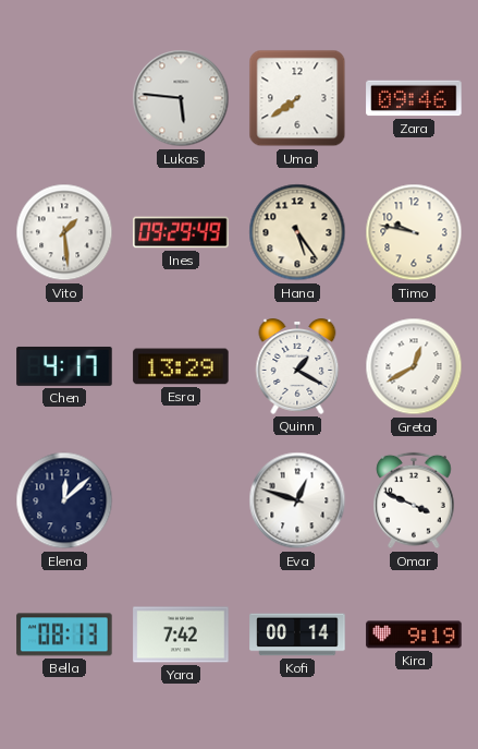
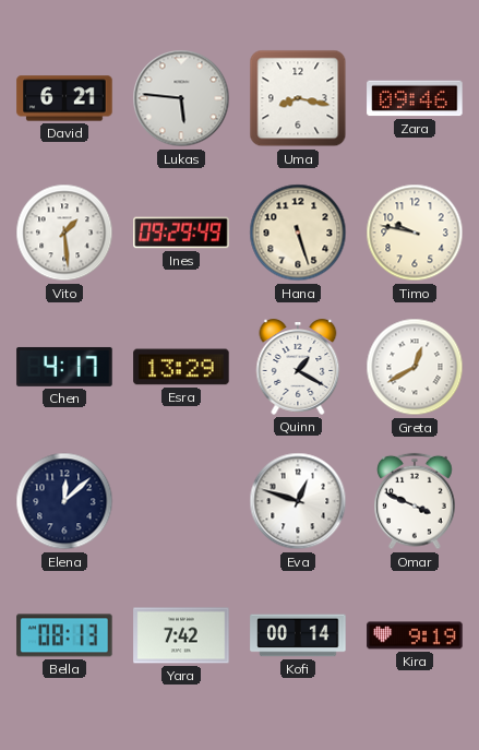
David: none -> 6:21 (64, 98)
Uma: 7:39 -> 8:17 (298, 98)
Hana: 5:24 -> 5:27 (298, 233)
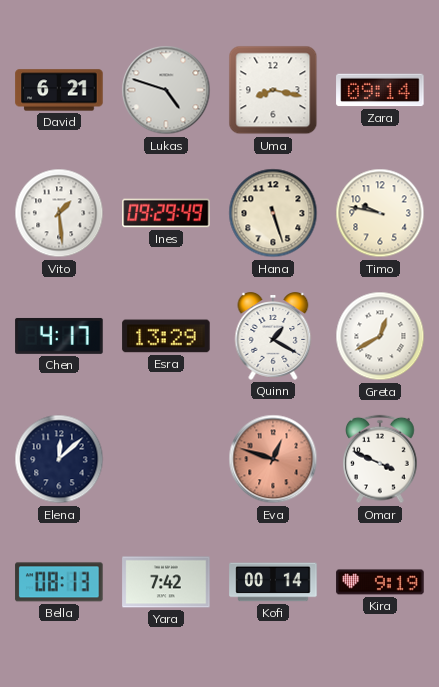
Lukas: 5:46 -> 4:48 (166, 90)
Zara: 09:46 -> 09:14 (380, 90)
Eva dial: white -> salmon (273, 459)
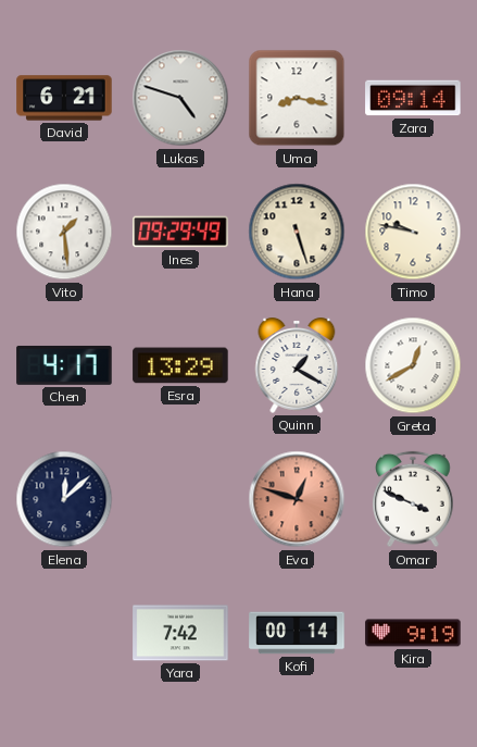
Bella: 08:13 -> none (59, 582)
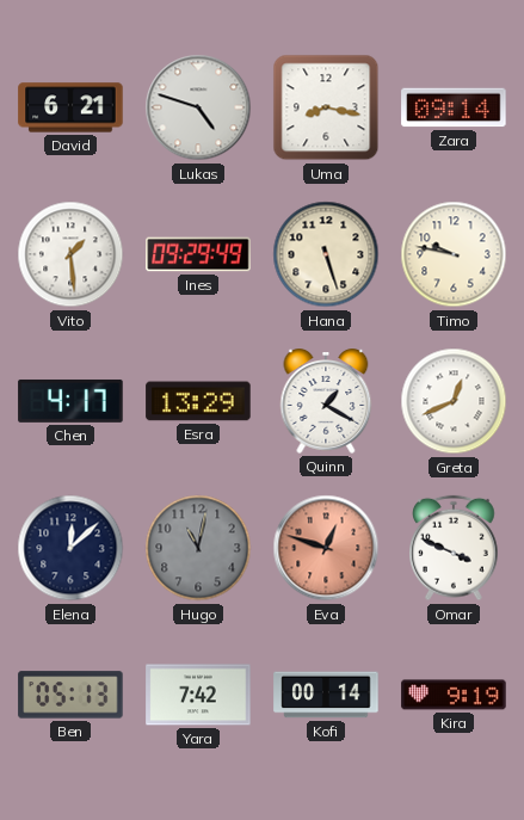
Greta: 12:40 -> 12:41 (454, 401)
Hugo: none -> 11:02 (198, 548)
Ben: none -> 05:13 (70, 695)
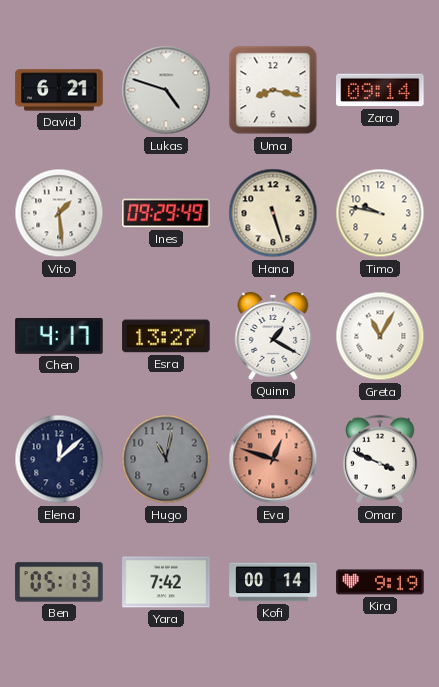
Esra: 13:29 -> 13:27 (166, 336)
Greta: 12:41 -> 11:05 (380, 336)
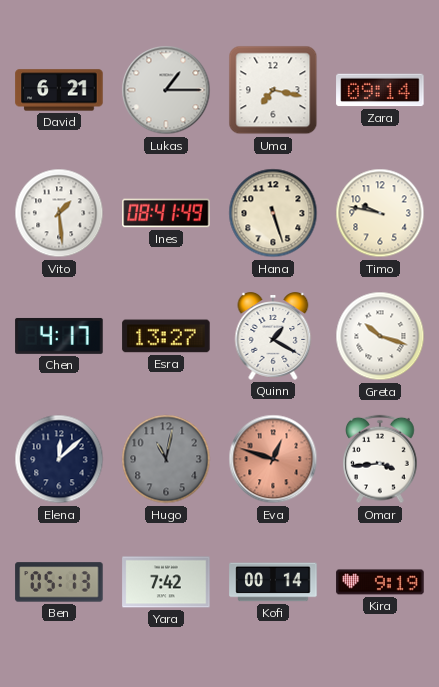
Lukas: 4:48 -> 1:15 (166, 90)
Uma: 8:17 -> 7:17 (273, 90)
Ines: 09:29 -> 08:41 (166, 213)
Greta: 11:05 -> 10:18 (380, 336)
Omar: 3:49 -> 3:44 (380, 459)
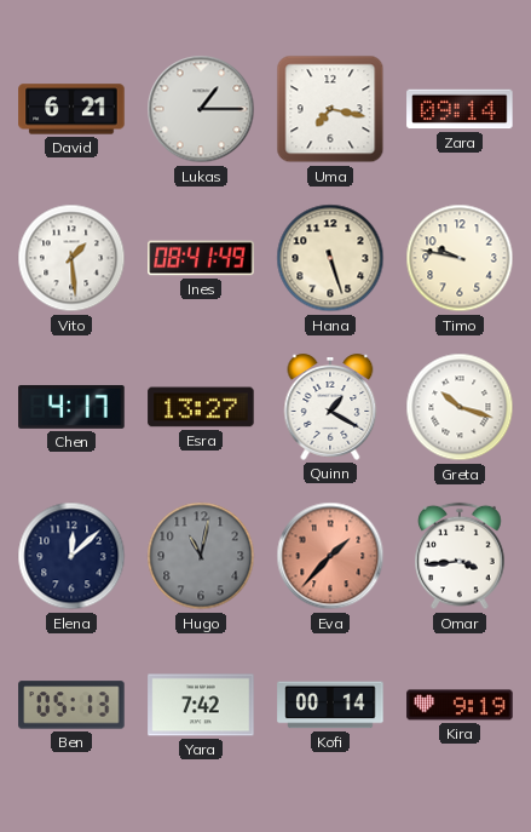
Eva: 12:48 -> 1:37 (330, 556)
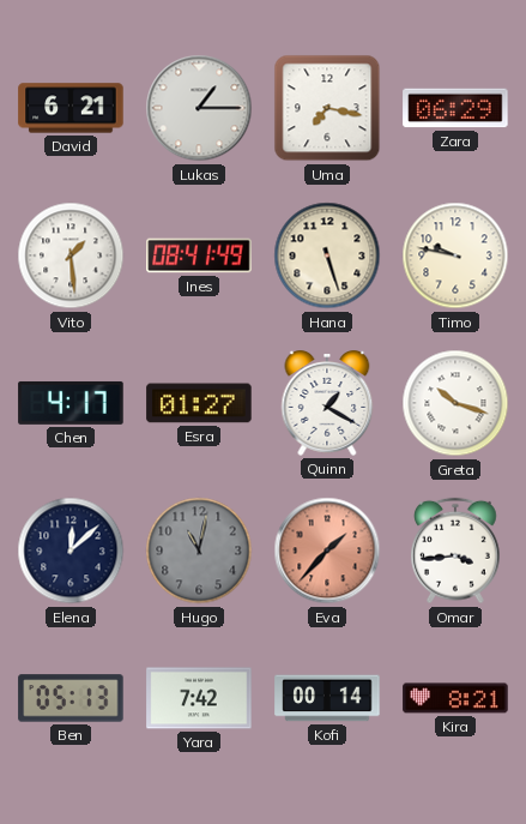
Zara: 09:14 -> 06:29 (455, 108)
Esra: 13:27 -> 01:27 (199, 403)
Kira: 9:19 -> 8:21 (455, 698)
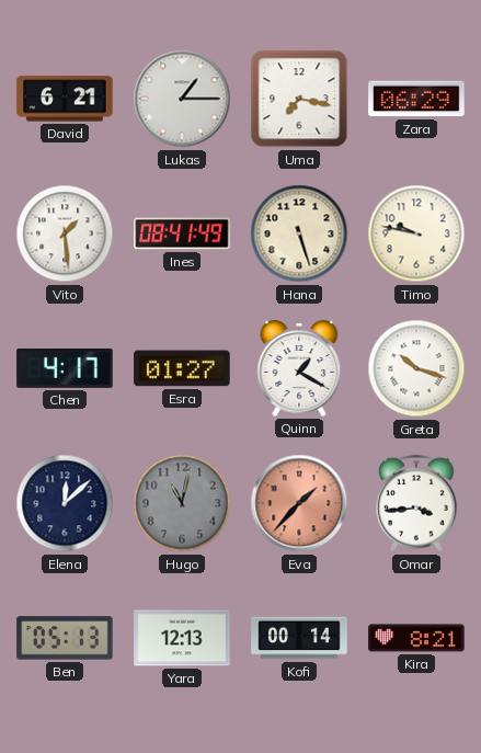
Yara: 7:42 -> 12:13 (182, 638)
